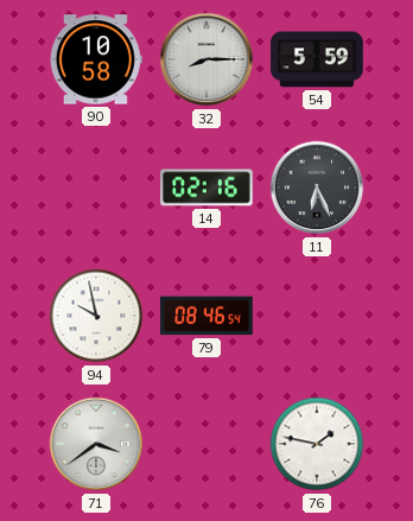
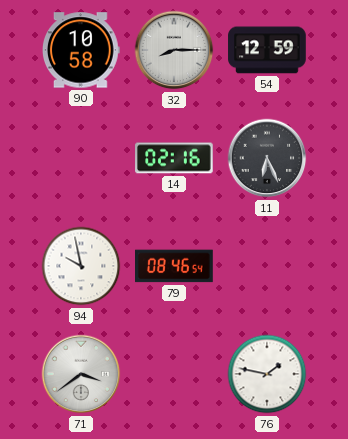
54: 5:59 -> 12:59 (267, 50)
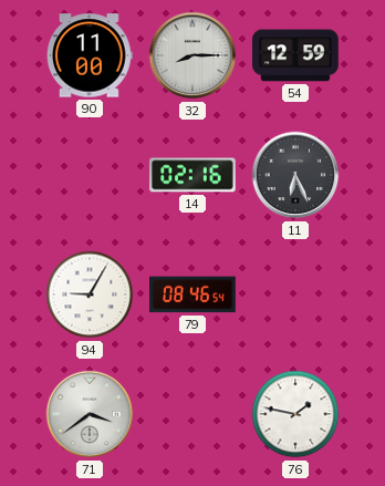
90: 10:58 -> 11:00 (90, 55)
94: 9:58 -> 9:05 (90, 294)
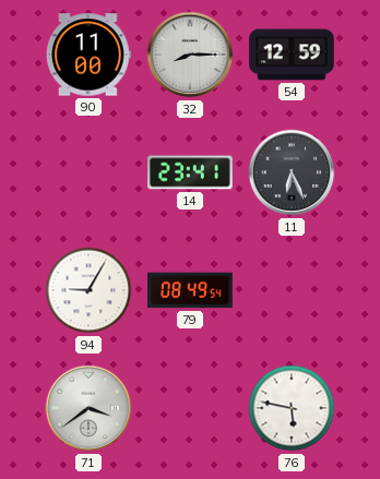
14: 02:16 -> 23:41 (190, 172)
79: 08:46 -> 08:49 (191, 290)
76: 1:47 -> 5:47 (292, 408)
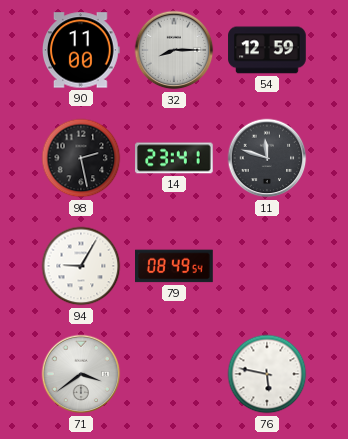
98: none -> 2:28 (81, 158)
11: 6:26 -> 11:48 (267, 158)
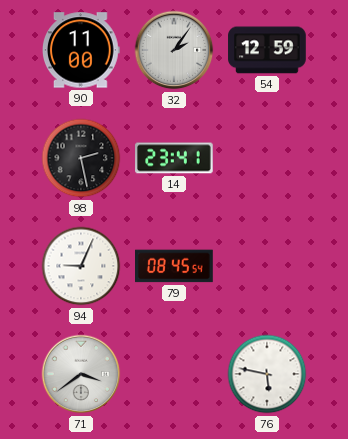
32: 8:15 -> 2:06 (174, 50)
11: 11:48 -> none (267, 158)
94: 9:05 -> 9:04 (81, 266)
79: 08:49 -> 08:45 (175, 266)
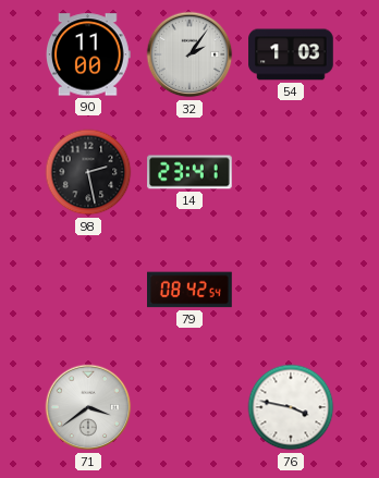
54: 12:59 -> 1:03 (291, 54)
94: 9:04 -> none (81, 266)
79: 08:45 -> 08:42 (191, 290)
76: 5:47 -> 3:47 (291, 407)
